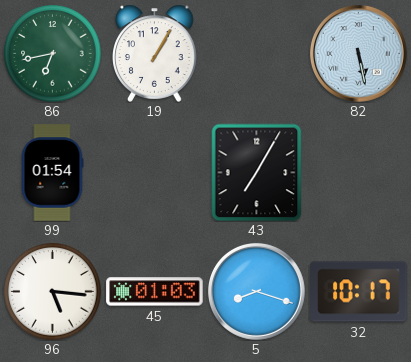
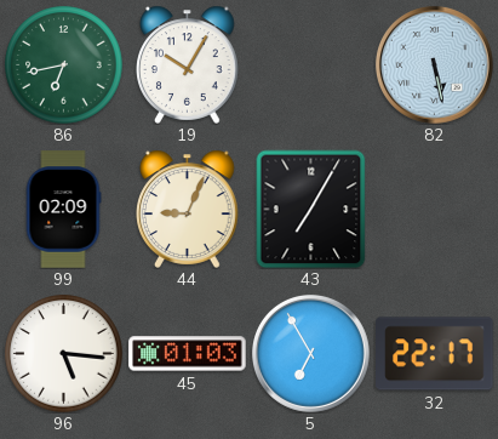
19: 1:05 -> 10:05 (188, 64)
99: 01:54 -> 02:09 (63, 210)
44: none -> 9:04 (188, 209)
5: 8:18 -> 6:55 (310, 353)
32: 10:17 -> 22:17 (435, 354)
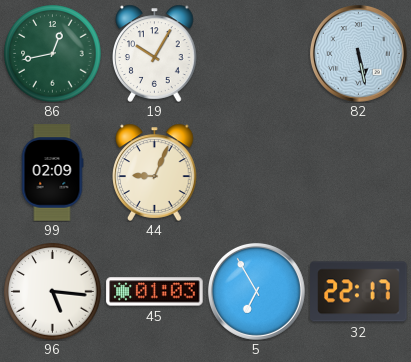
86: 6:43 -> 12:43 (53, 54)
43: 7:05 -> none (311, 209)
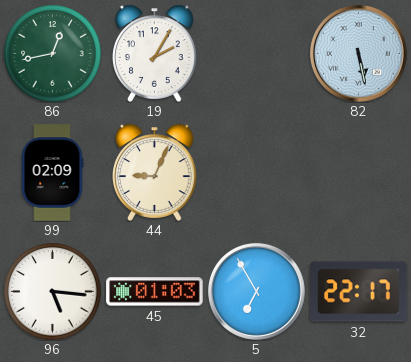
19: 10:05 -> 2:05 (155, 53)
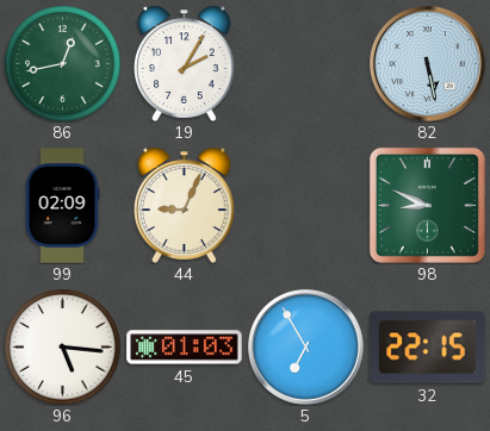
98: none -> 8:49 (427, 205)
32: 22:17 -> 22:15 (428, 348)
